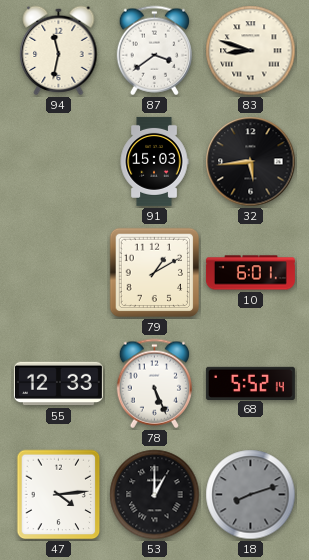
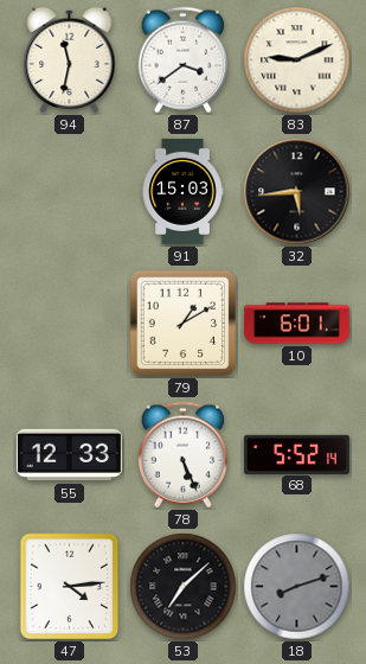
83: 8:48 -> 9:11 (297, 60)
53: 1:00 -> 7:08 (184, 587)
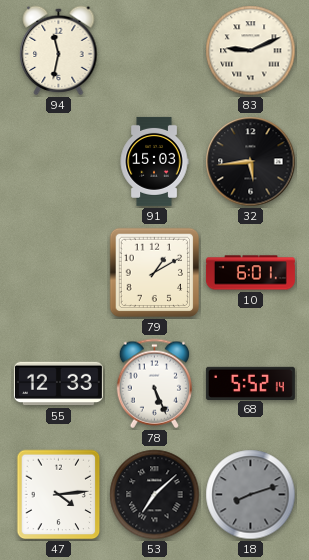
87: 3:39 -> none (182, 60)
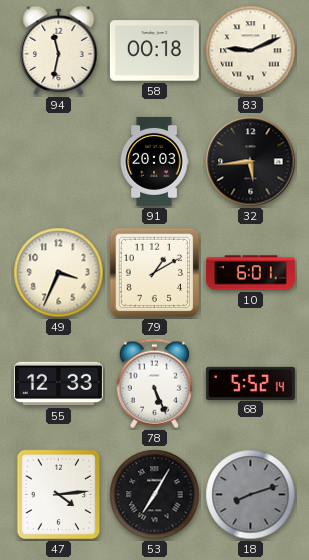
58: none -> 00:18 (154, 51)
91: 15:03 -> 20:03 (154, 161)
49: none -> 3:34 (59, 273)
53: 7:08 -> 7:05 (155, 495)
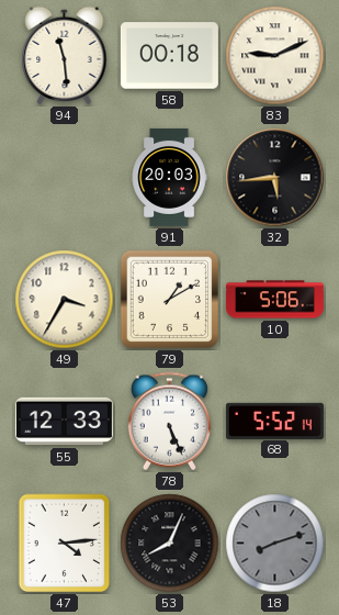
94: 11:32 -> 11:29 (65, 56)
49: 3:34 -> 3:35 (65, 300)
10: 6:01 -> 5:06 (274, 300)
53: 7:05 -> 8:04 (170, 544)
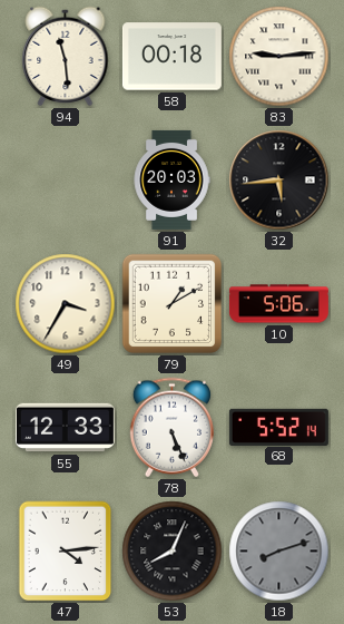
83: 9:11 -> 9:14 (279, 57)
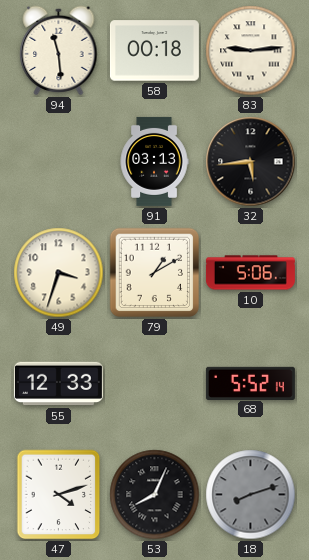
91: 20:03 -> 03:13 (154, 161)
49: 3:35 -> 3:33 (59, 273)
78: 5:26 -> none (171, 428)
47: 4:14 -> 4:12 (59, 495)
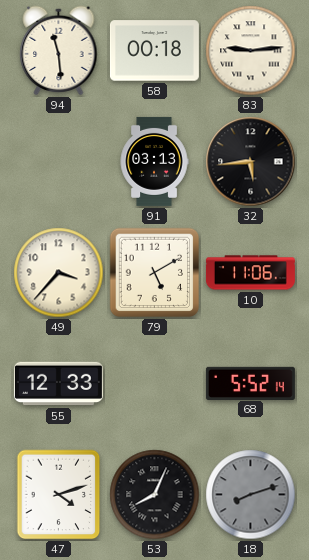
49: 3:33 -> 3:37 (59, 273)
79: 1:10 -> 5:10 (155, 273)
10: 5:06 -> 11:06 (250, 273)
